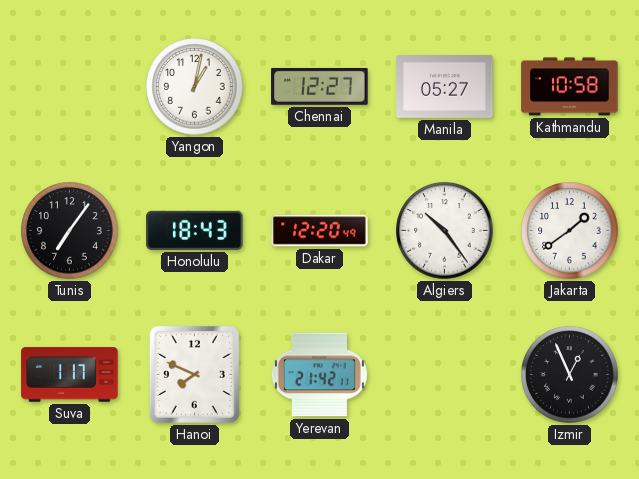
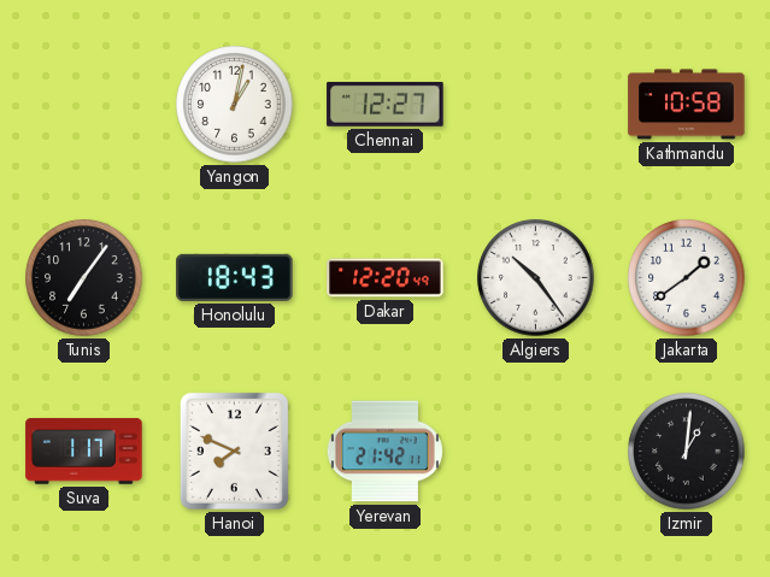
Manila: 05:27 -> none (445, 87)
Izmir: 12:56 -> 1:01 (687, 452)
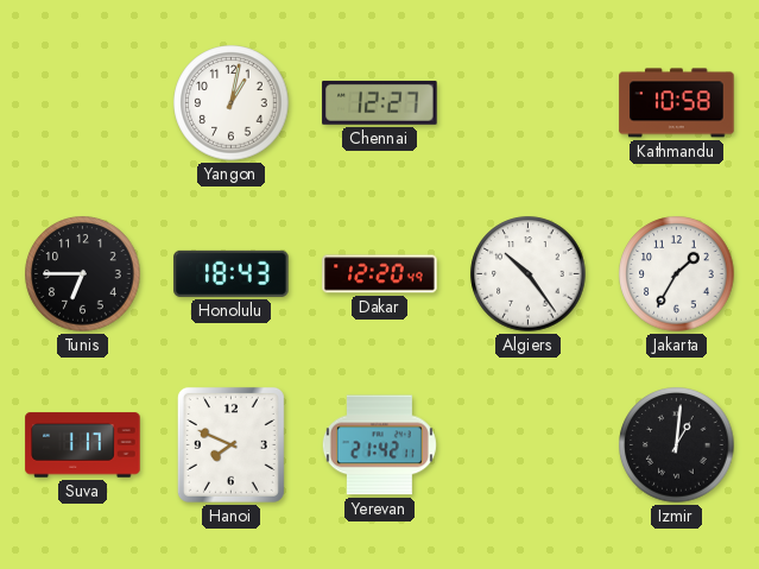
Tunis: 7:06 -> 6:45 (83, 274)
Jakarta: 1:39 -> 1:35 (677, 274)
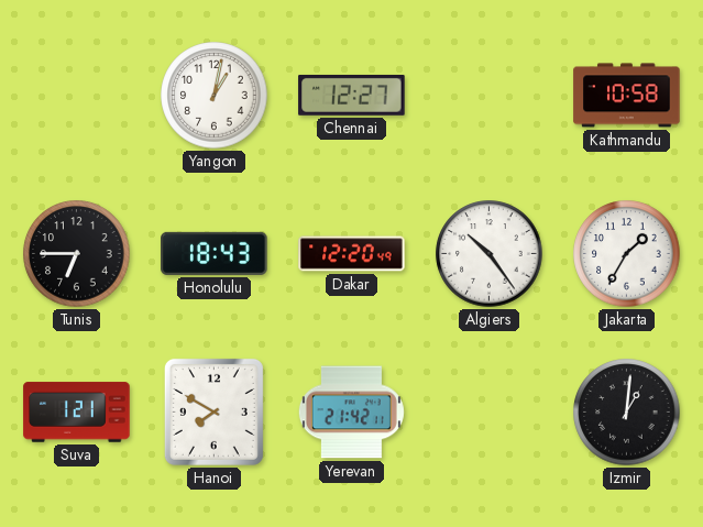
Suva: 1:17 -> 1:21 (77, 413)
Hanoi: 7:49 -> 7:50 (213, 411)
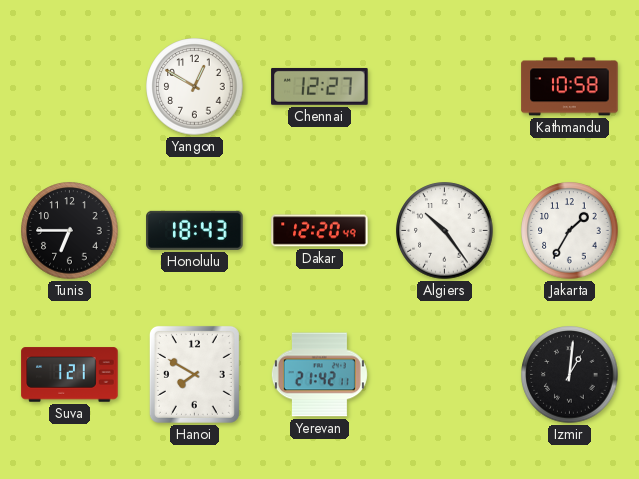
Yangon: 1:02 -> 12:50 (195, 87)
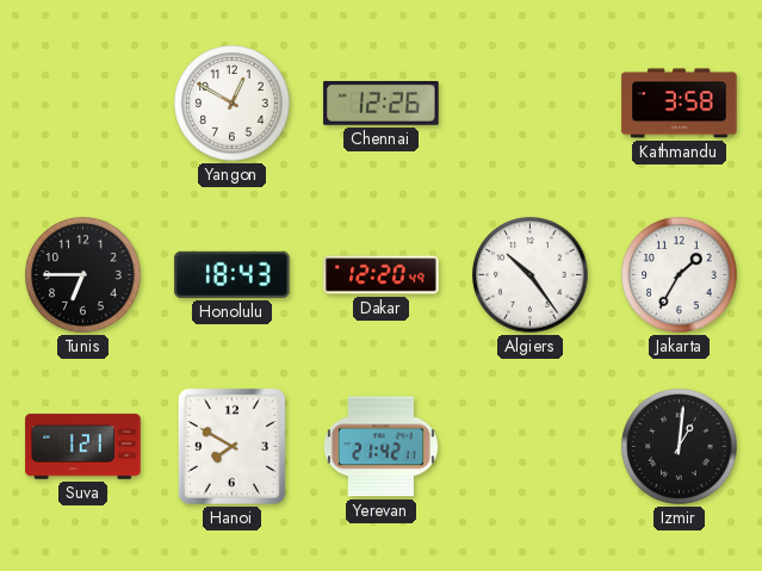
Chennai: 12:27 -> 12:26 (382, 103)
Kathmandu: 10:58 -> 3:58 (680, 104)
